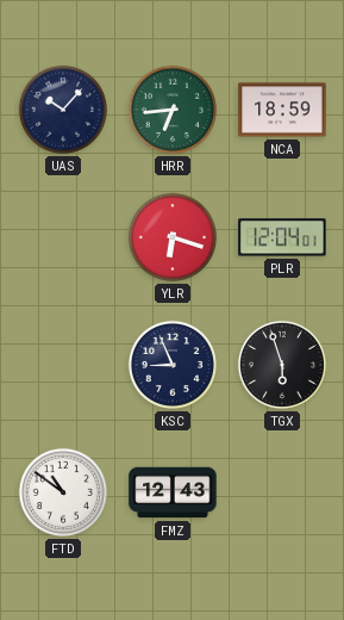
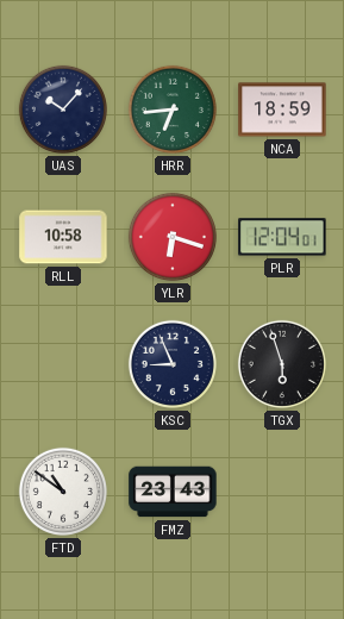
RLL: none -> 10:58 (63, 237)
FMZ: 12:43 -> 23:43 (173, 492)
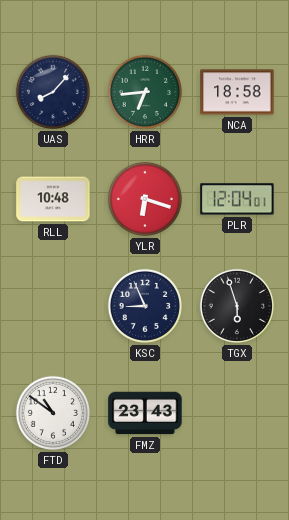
UAS: 10:07 -> 8:07 (53, 92)
NCA: 18:59 -> 18:58 (237, 92)
RLL: 10:58 -> 10:48 (53, 199)
